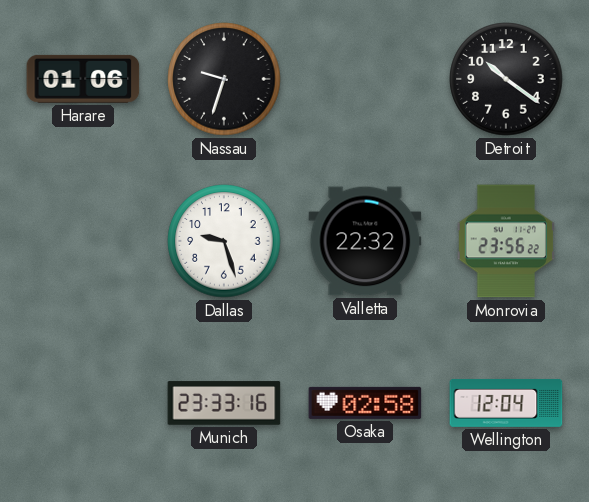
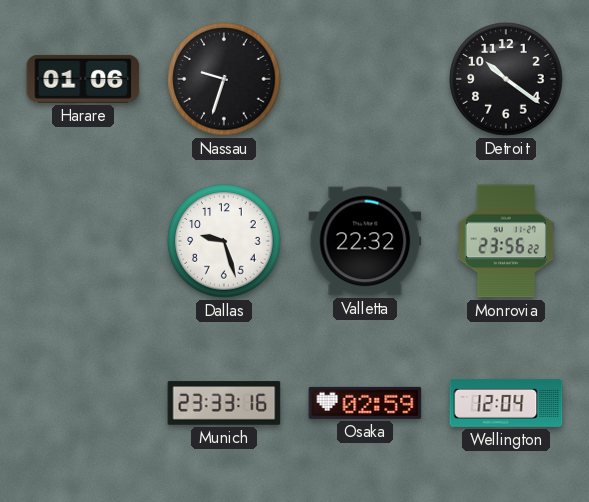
Osaka: 02:58 -> 02:59 (365, 403)
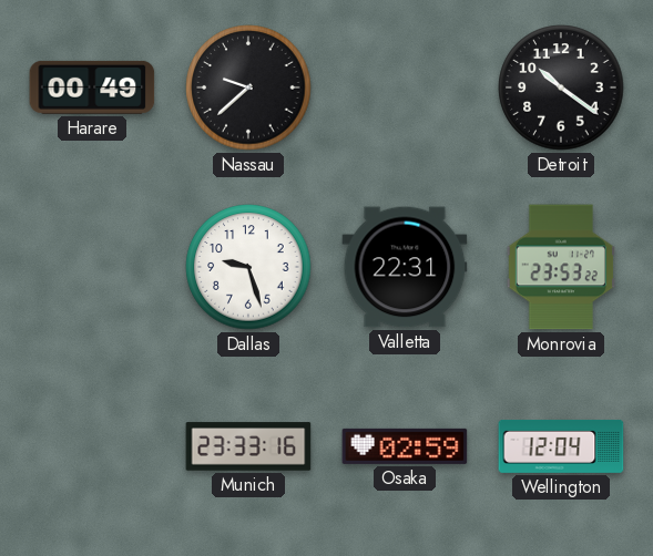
Harare: 01:06 -> 00:49 (92, 87)
Nassau: 9:33 -> 9:38 (248, 87)
Valletta: 22:32 -> 22:31 (405, 267)
Monrovia: 23:56 -> 23:53 (561, 267)
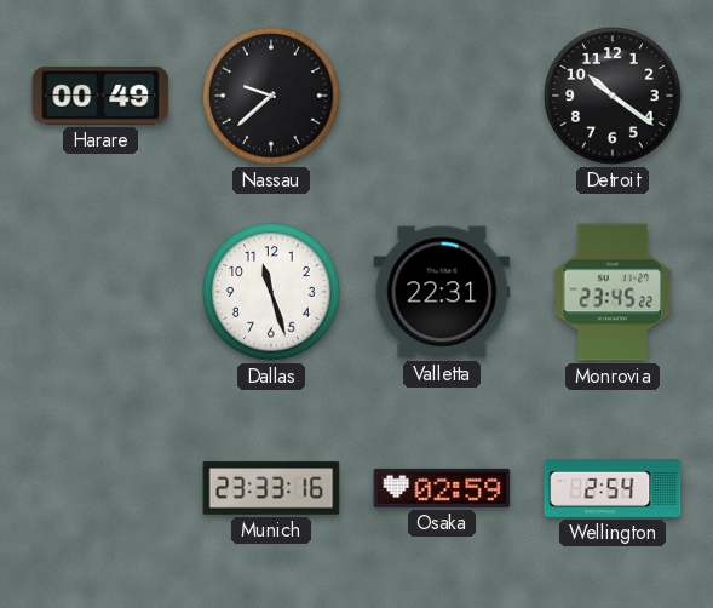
Dallas: 9:27 -> 11:27 (271, 292)
Monrovia: 23:53 -> 23:45 (613, 292)
Wellington: 12:04 -> 2:54 (613, 488)
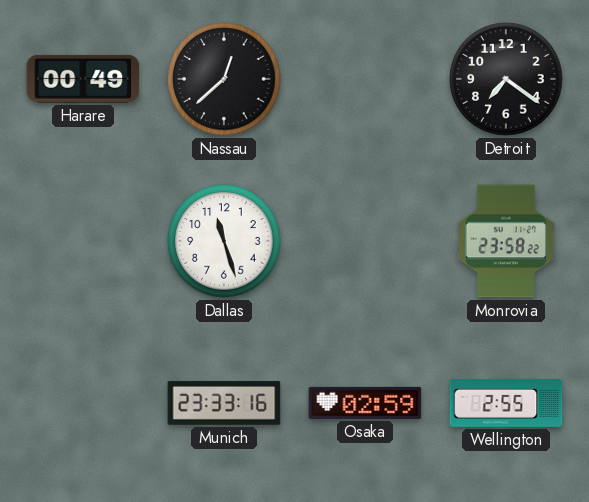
Nassau: 9:38 -> 12:38 (224, 79)
Detroit: 10:21 -> 7:21 (506, 79)
Valletta: 22:31 -> none (442, 292)
Monrovia: 23:45 -> 23:58 (506, 241)
Wellington: 2:54 -> 2:55 (506, 403)
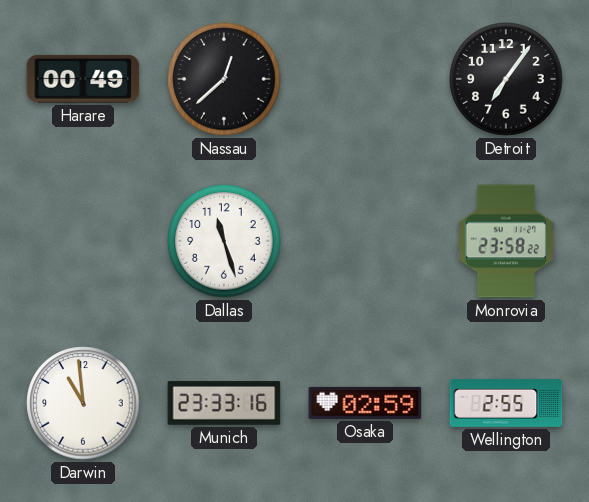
Detroit: 7:21 -> 7:06 (506, 79)
Darwin: none -> 10:59 (83, 403)
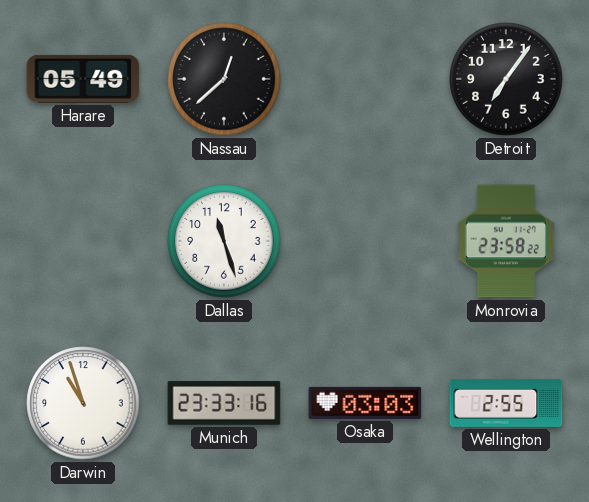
Harare: 00:49 -> 05:49 (83, 79)
Darwin: 10:59 -> 10:57 (83, 403)
Osaka: 02:59 -> 03:03 (365, 403)
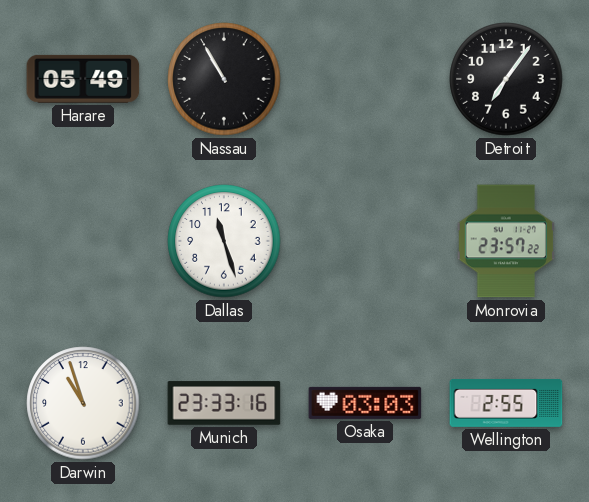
Nassau: 12:38 -> 10:55 (224, 79)
Monrovia: 23:58 -> 23:57 (506, 241)
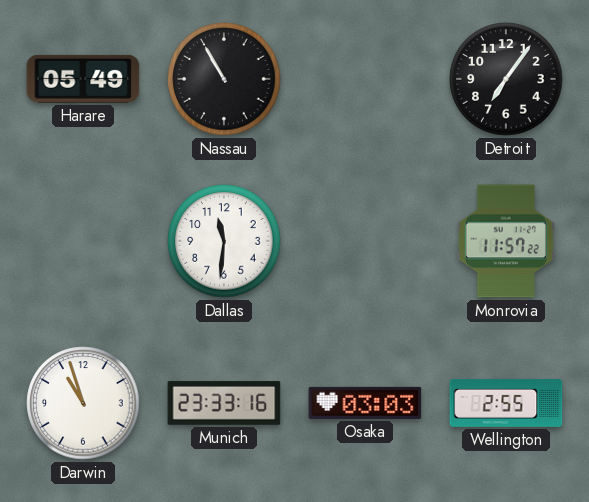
Dallas: 11:27 -> 11:31 (224, 241)
Monrovia: 23:57 -> 11:57 (506, 241)
